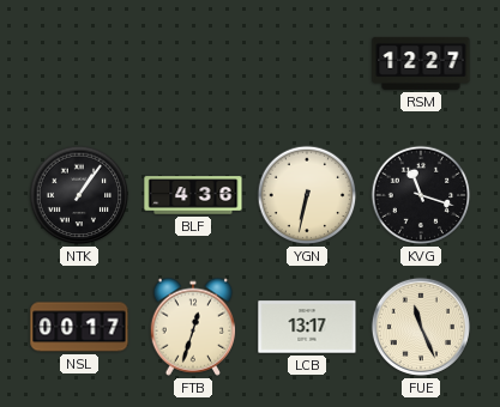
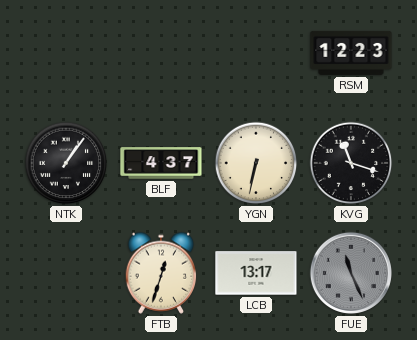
RSM: 12:27 -> 12:23 (351, 53)
BLF: 4:36 -> 4:37 (161, 163)
NSL: 00:17 -> none (79, 327)
FUE dial: cream -> grey (351, 273)
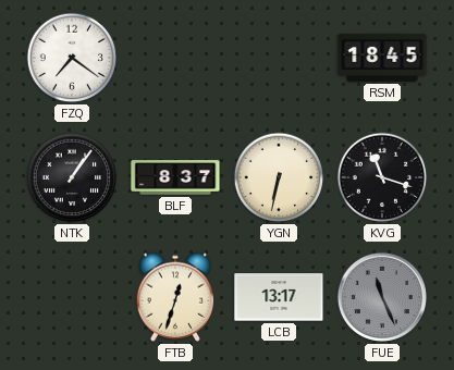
FZQ: none -> 7:21 (72, 58)
RSM: 12:23 -> 18:45 (382, 58)
BLF: 4:37 -> 8:37 (175, 177)
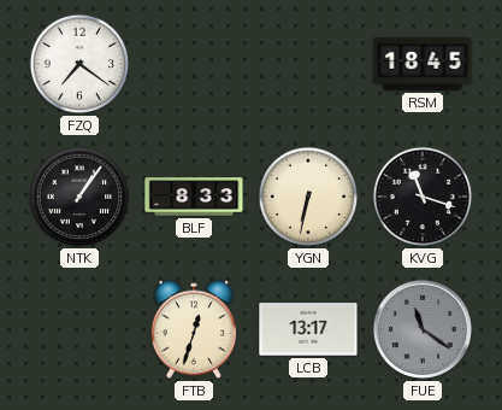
BLF: 8:37 -> 8:33 (194, 197)
FUE: 11:26 -> 11:21 (423, 329)
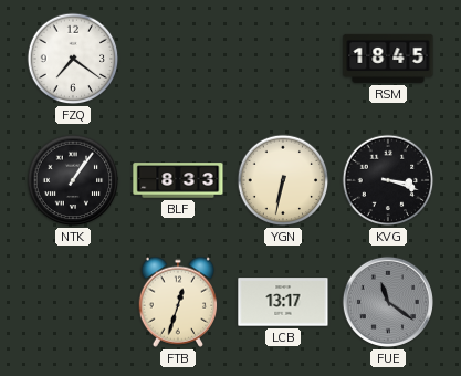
KVG: 11:18 -> 3:18 (388, 180)
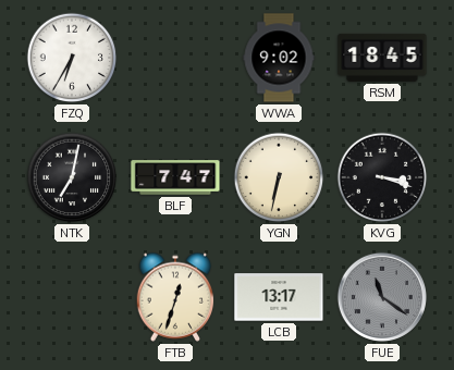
FZQ: 7:21 -> 6:35 (72, 58)
WWA: none -> 9:02 (279, 58)
NTK: 1:06 -> 7:02 (72, 177)
BLF: 8:33 -> 7:47 (175, 177)
